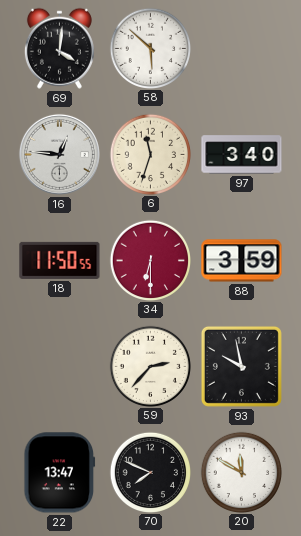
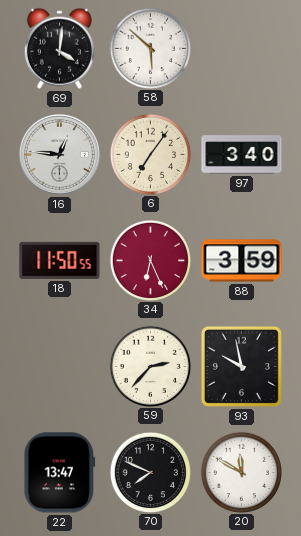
6: 11:33 -> 7:06 (150, 154)
34: 6:30 -> 6:26 (150, 260)
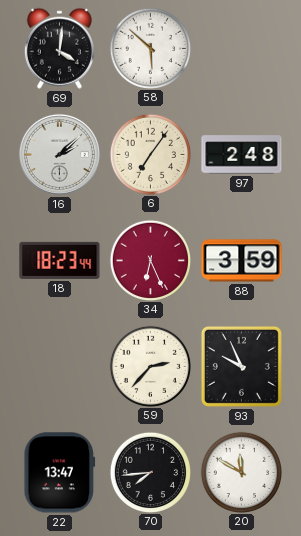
16: 12:46 -> 2:08 (59, 154)
97: 3:40 -> 2:48 (242, 155)
18: 11:50 -> 18:23 (60, 260)
93: 9:58 -> 9:56 (241, 366)
70: 7:49 -> 7:44 (150, 472)
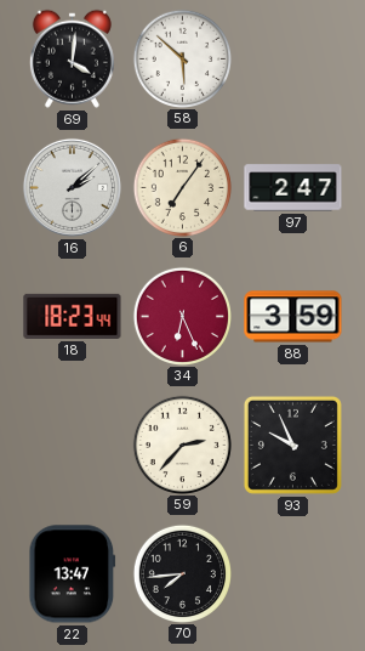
97: 2:48 -> 2:47 (293, 188)
20: 11:50 -> none (241, 472)
